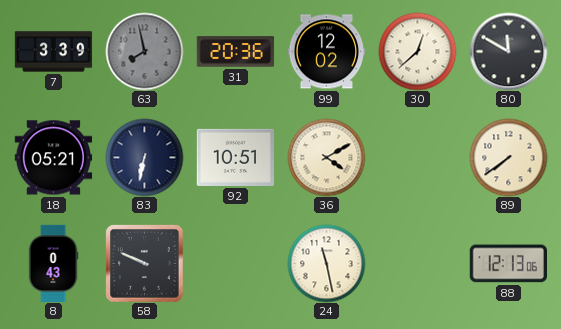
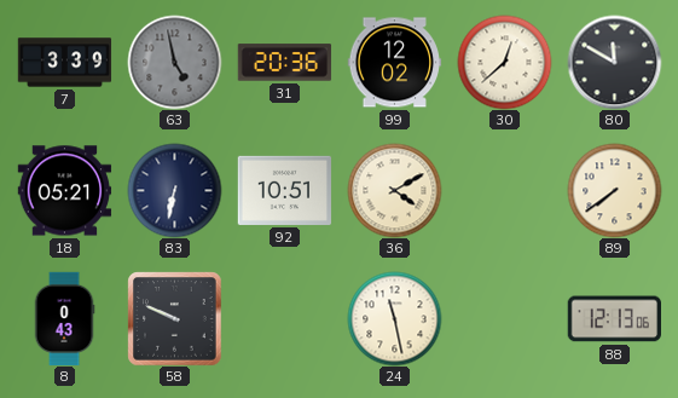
63: 7:58 -> 4:58 (174, 62)
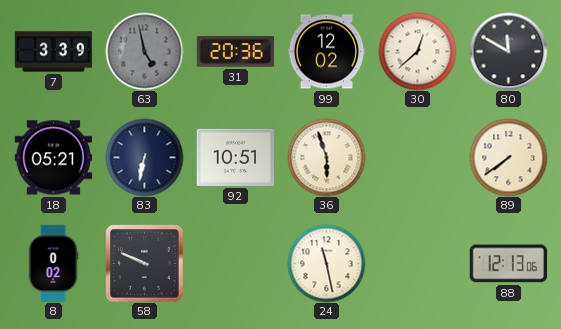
36: 4:10 -> 5:57 (326, 157)
8: 0:43 -> 0:02 (53, 263)
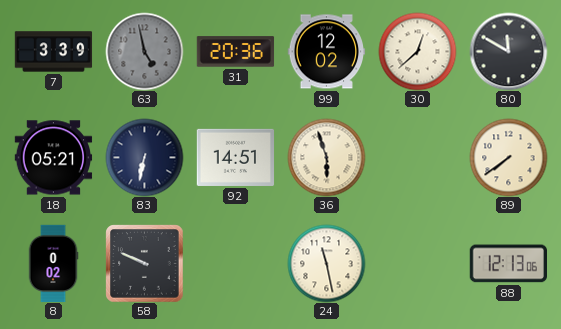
92: 10:51 -> 14:51 (235, 157)
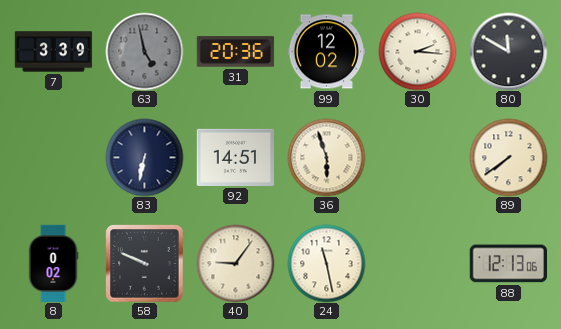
30: 12:38 -> 2:16 (417, 51)
18: 05:21 -> none (53, 158)
40: none -> 9:06 (235, 263)
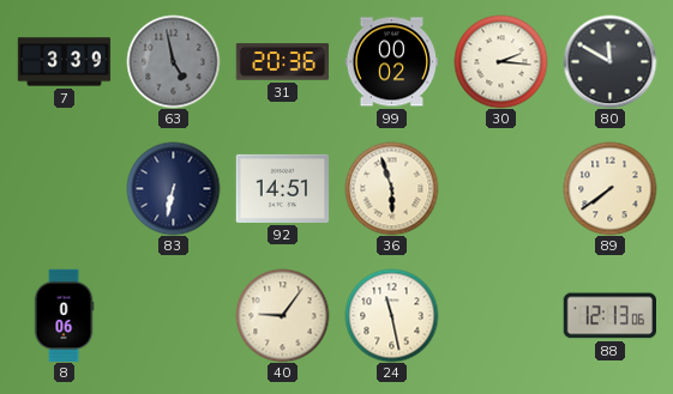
99: 12:02 -> 00:02 (391, 62)
8: 0:02 -> 0:06 (64, 315)
58: 9:49 -> none (144, 263)
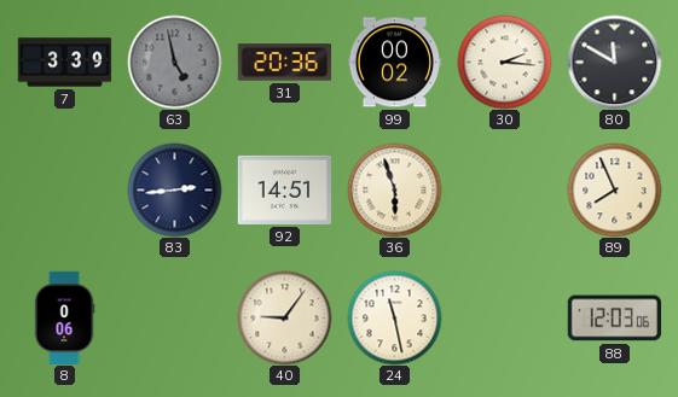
83: 6:32 -> 2:44 (174, 189)
89: 7:39 -> 7:56 (614, 189)
88: 12:13 -> 12:03 (614, 319)
